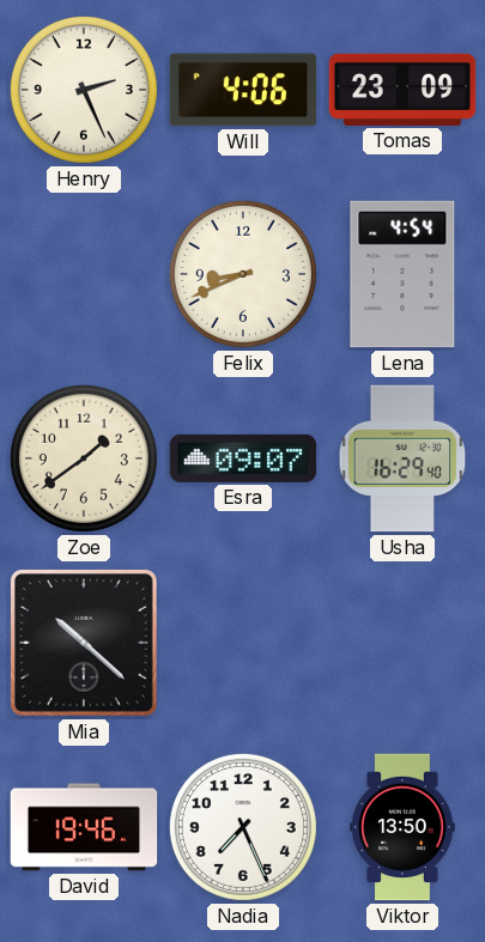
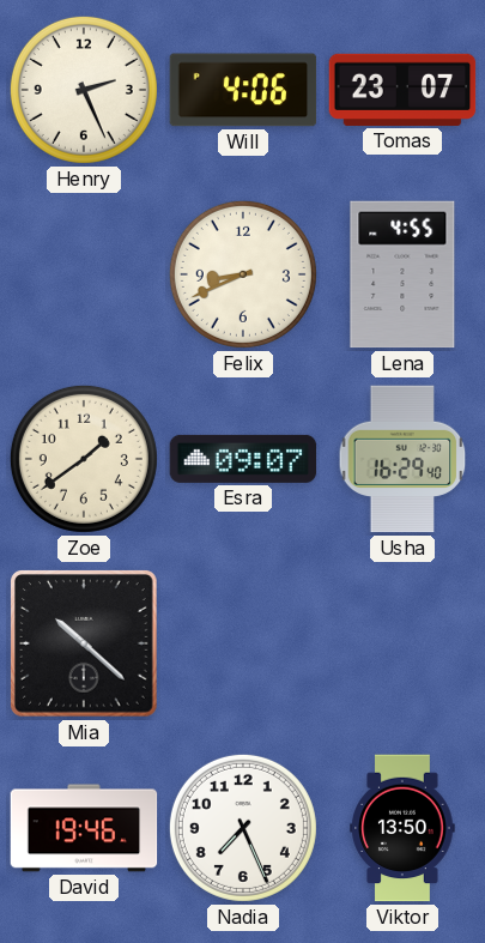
Tomas: 23:09 -> 23:07 (402, 90)
Lena: 4:54 -> 4:55 (402, 274)
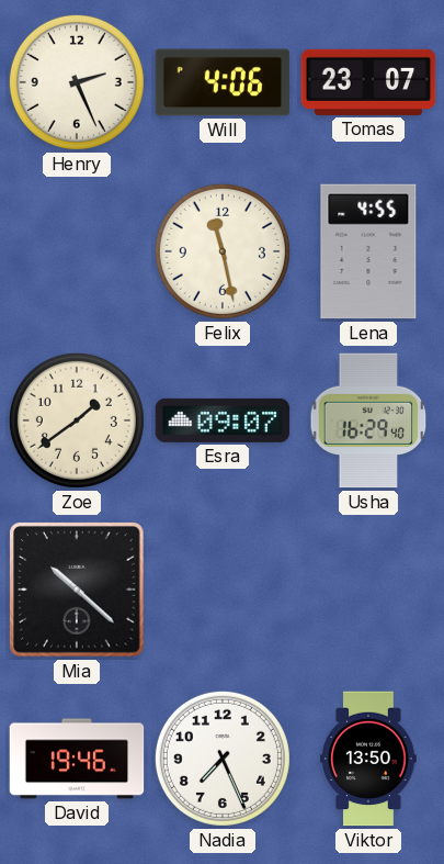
Felix: 8:41 -> 11:28 (223, 251)
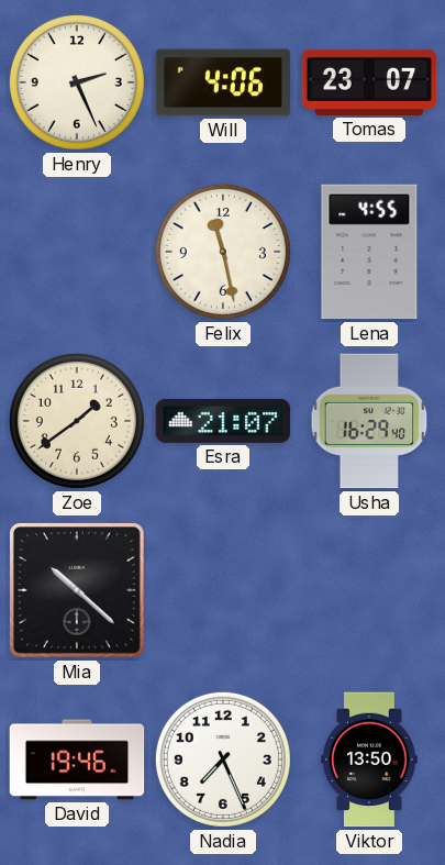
Esra: 09:07 -> 21:07 (223, 421)
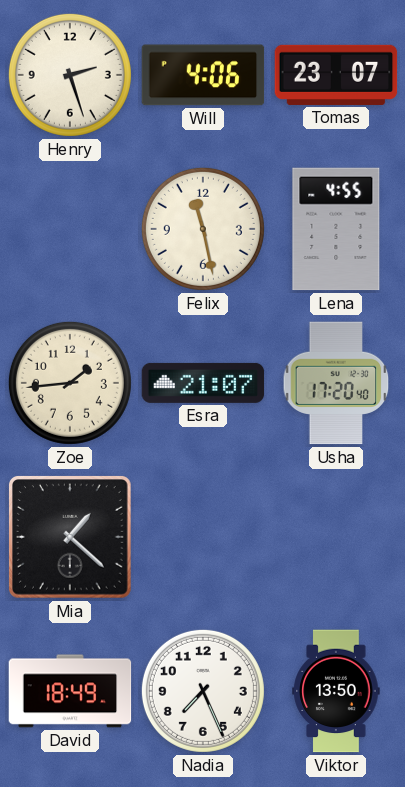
Henry: 2:26 -> 2:27 (70, 75)
Zoe: 1:39 -> 1:44 (70, 383)
Usha: 16:29 -> 17:20 (336, 383)
Mia: 10:22 -> 1:22 (71, 538)
David: 19:46 -> 18:49 (70, 691)
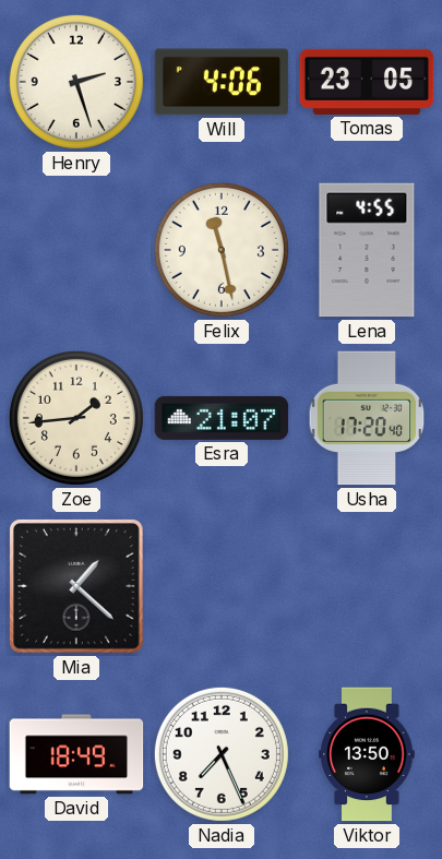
Tomas: 23:07 -> 23:05 (367, 82)
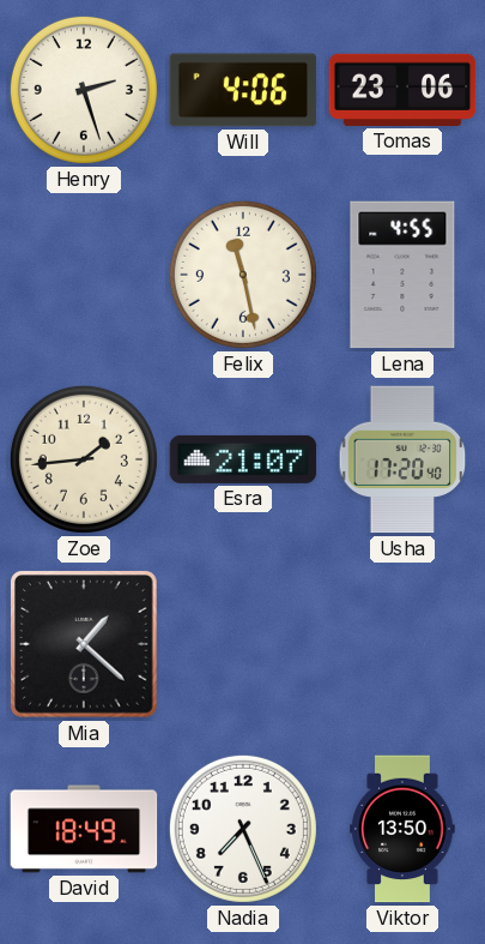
Tomas: 23:05 -> 23:06 (402, 90)
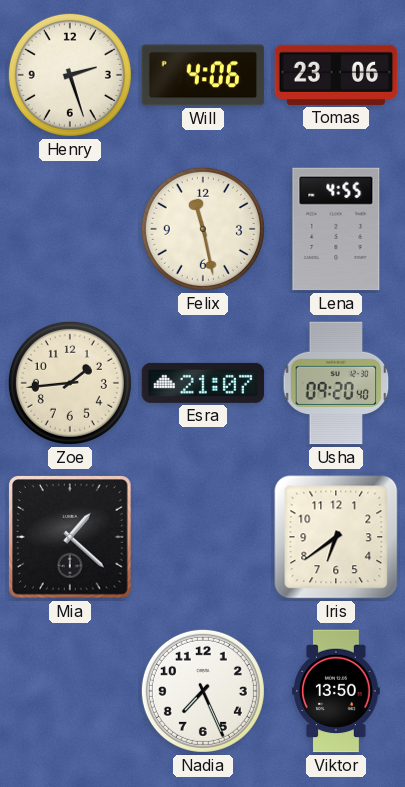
Usha: 17:20 -> 09:20 (336, 383)
Iris: none -> 6:39 (336, 537)
David: 18:49 -> none (84, 829)
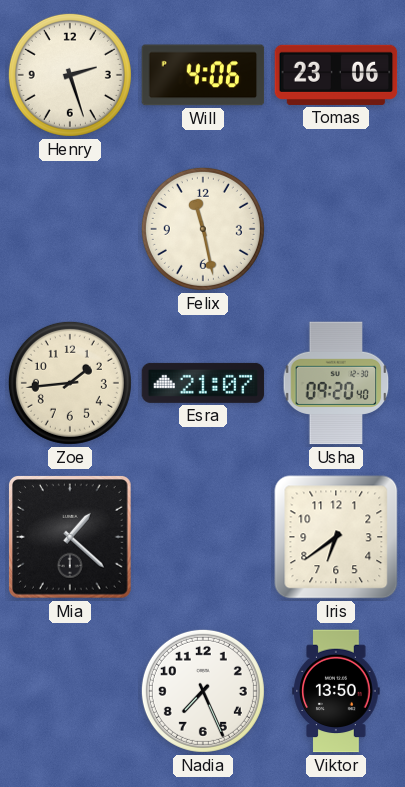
Lena: 4:55 -> none (336, 229)
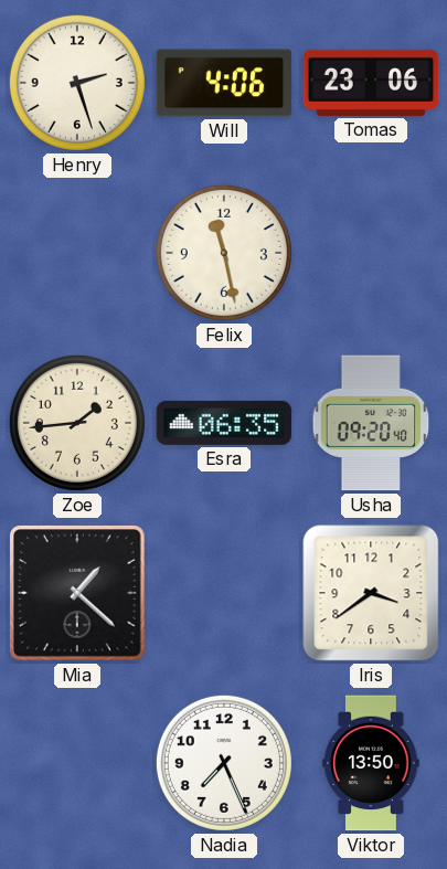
Esra: 21:07 -> 06:35 (224, 423)
Iris: 6:39 -> 3:39 (371, 593)
